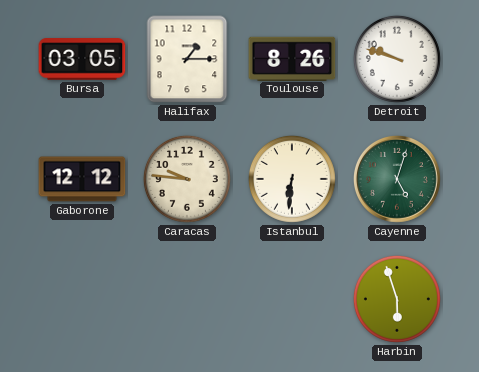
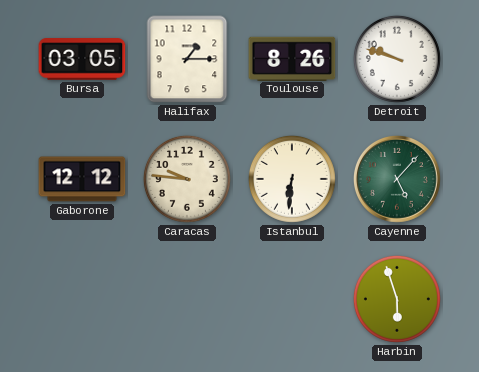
Cayenne: 5:03 -> 5:07 (397, 179)
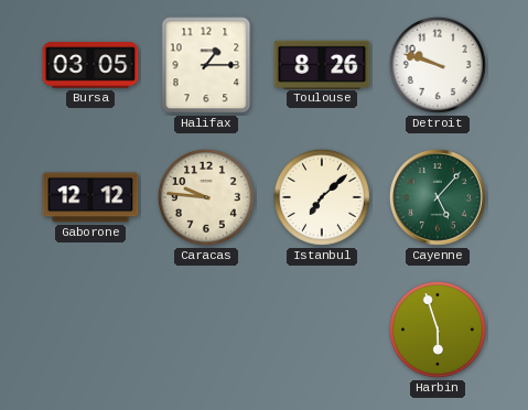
Istanbul: 6:31 -> 7:08 (322, 197)
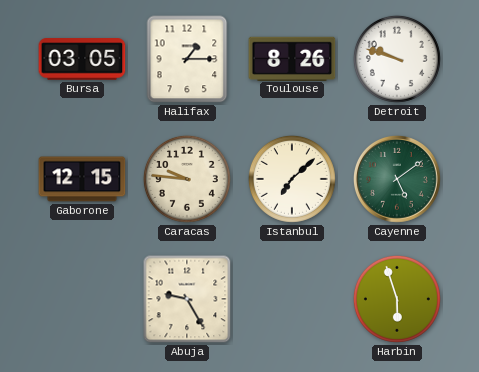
Gaborone: 12:12 -> 12:15 (82, 179)
Cayenne: 5:07 -> 5:09 (397, 179)
Abuja: none -> 9:25 (187, 299)
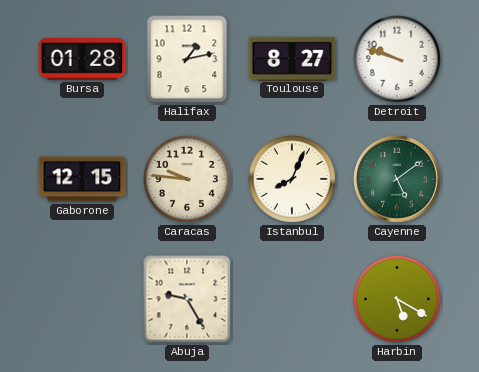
Bursa: 03:05 -> 01:28 (82, 59)
Halifax: 1:15 -> 1:13 (187, 59)
Toulouse: 8:26 -> 8:27 (292, 58)
Istanbul: 7:08 -> 8:04 (292, 179)
Harbin: 5:57 -> 5:20 (397, 299)
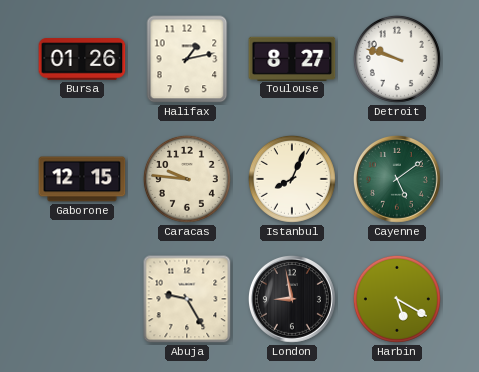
Bursa: 01:28 -> 01:26 (82, 59)
London: none -> 8:58 (292, 299)
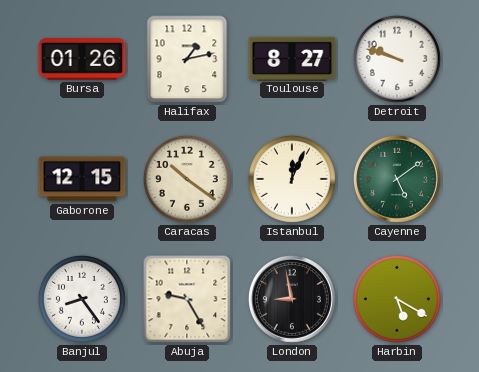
Caracas: 9:46 -> 10:21 (187, 179)
Istanbul: 8:04 -> 12:04 (292, 179)
Banjul: none -> 8:24 (82, 299)
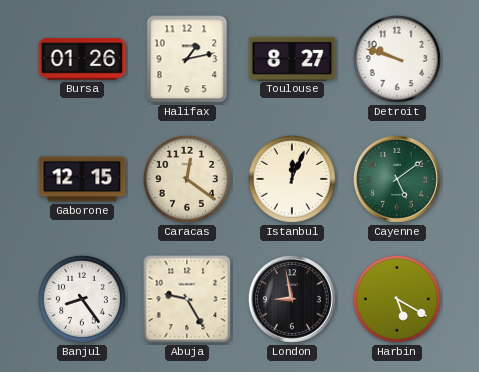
Caracas: 10:21 -> 12:21 (187, 179)
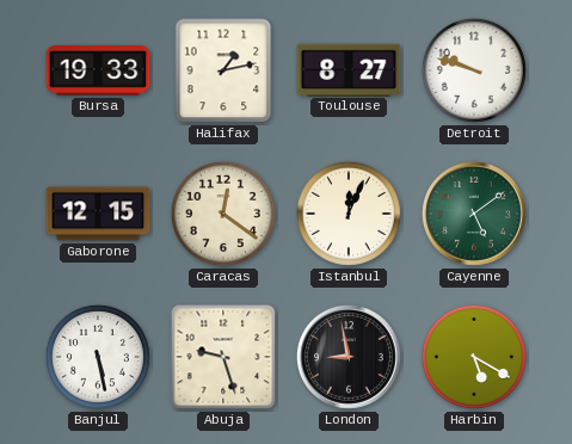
Bursa: 01:26 -> 19:33 (98, 70)
Banjul: 8:24 -> 5:28 (98, 357)
Abuja: 9:25 -> 9:27 (223, 357)
